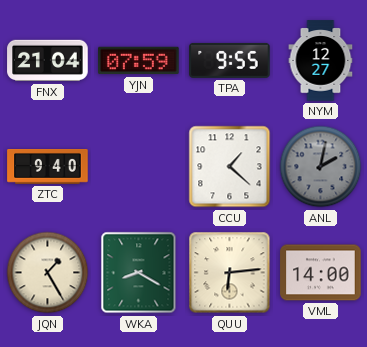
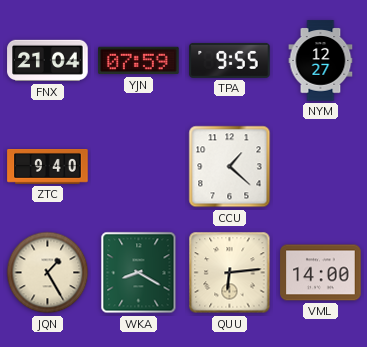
ANL: 2:02 -> none (321, 167)
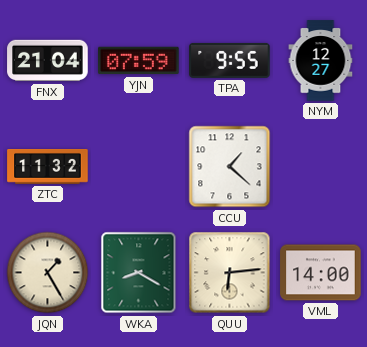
ZTC: 9:40 -> 11:32 (48, 167)
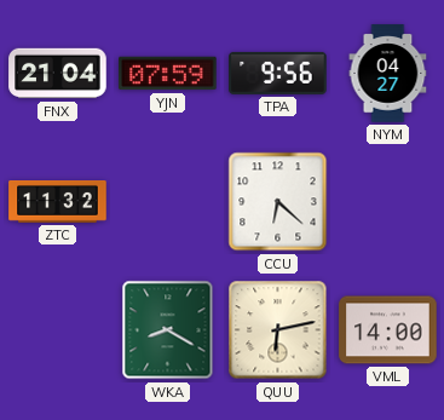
TPA: 9:55 -> 9:56 (278, 73)
NYM: 12:27 -> 04:27 (388, 74)
CCU: 1:22 -> 6:22 (278, 202)
JQN: 1:25 -> none (48, 273)
QUU: 6:14 -> 6:13 (278, 330)
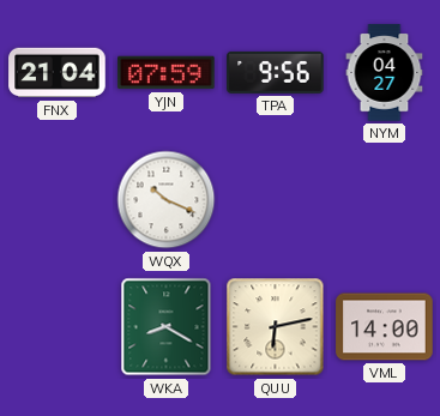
ZTC: 11:32 -> none (58, 202)
WQX: none -> 10:19 (167, 200)
CCU: 6:22 -> none (278, 202)
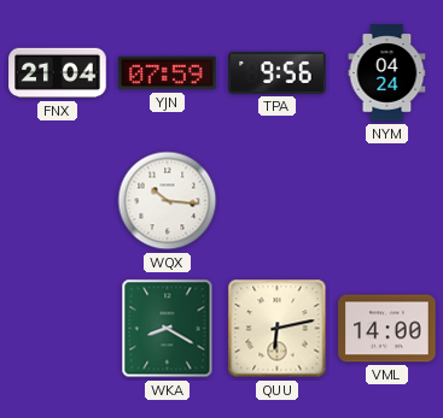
NYM: 04:27 -> 04:24 (387, 73)
WQX: 10:19 -> 10:16 (168, 201)
